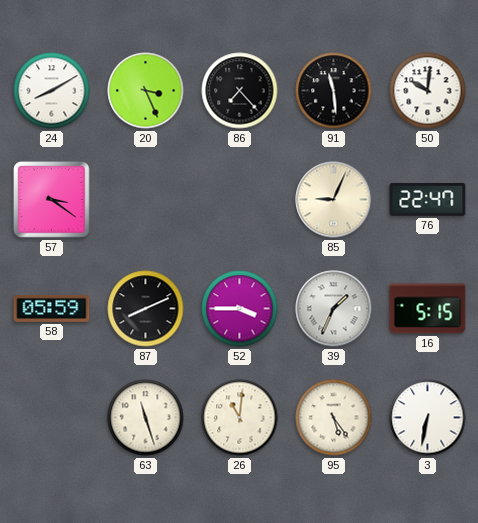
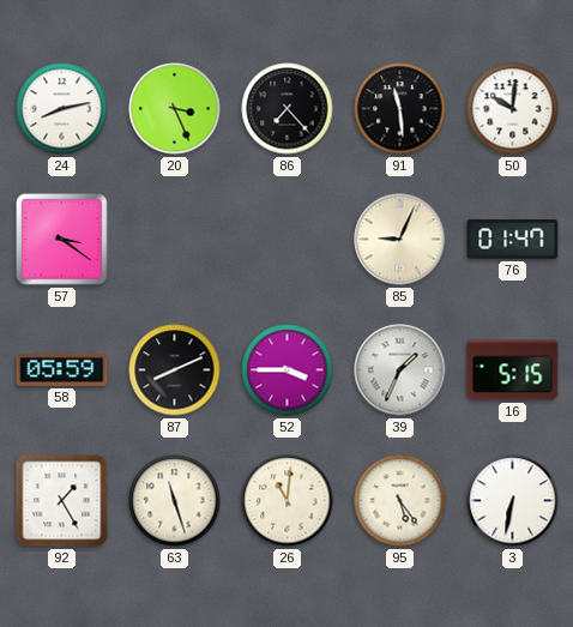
24: 8:10 -> 8:13 (62, 109)
76: 22:47 -> 01:47 (513, 240)
92: none -> 1:25 (62, 501)
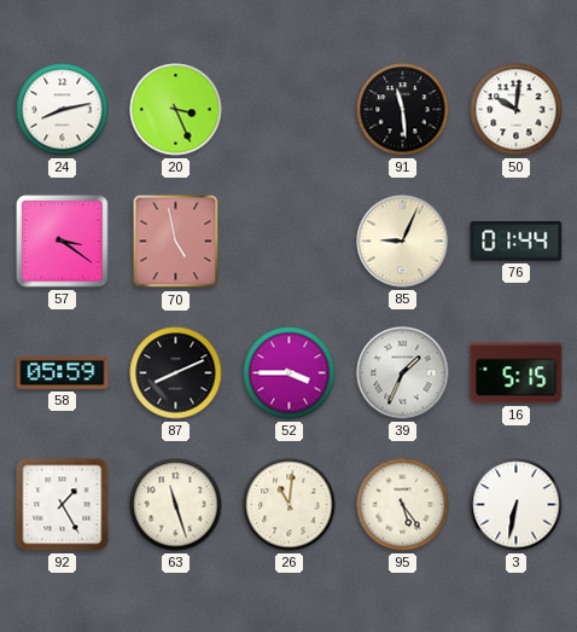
86: 7:23 -> none (288, 109)
70: none -> 4:58 (176, 242)
76: 01:47 -> 01:44 (517, 242)
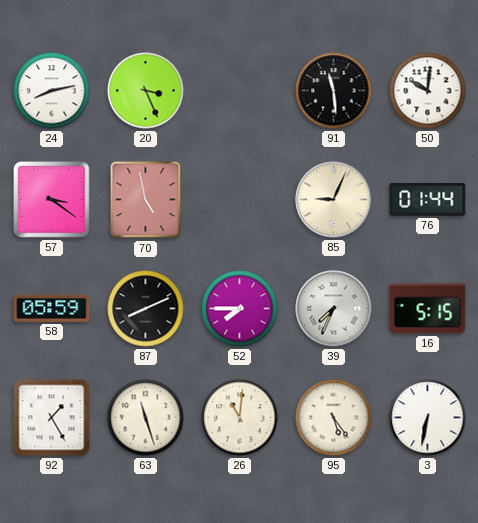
52: 3:45 -> 7:45 (240, 309)
39: 1:34 -> 7:34 (334, 309)
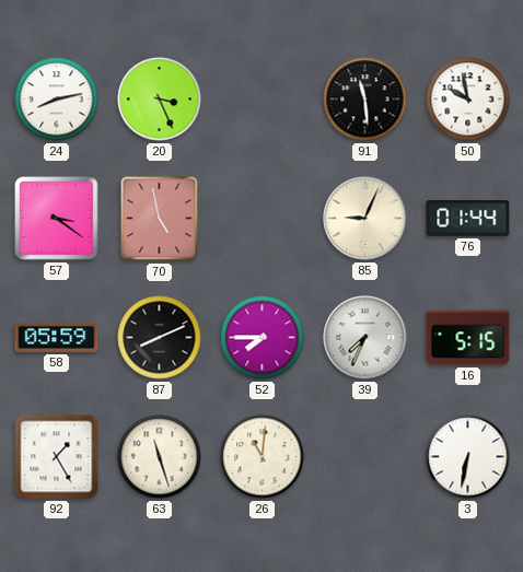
50: 10:01 -> 9:58 (468, 100)
95: 5:24 -> none (334, 418)
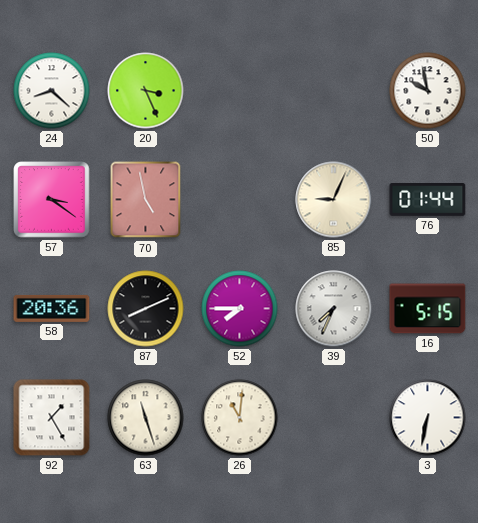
24: 8:13 -> 8:22 (52, 91)
91: 11:29 -> none (365, 100)
58: 05:59 -> 20:36 (52, 308)
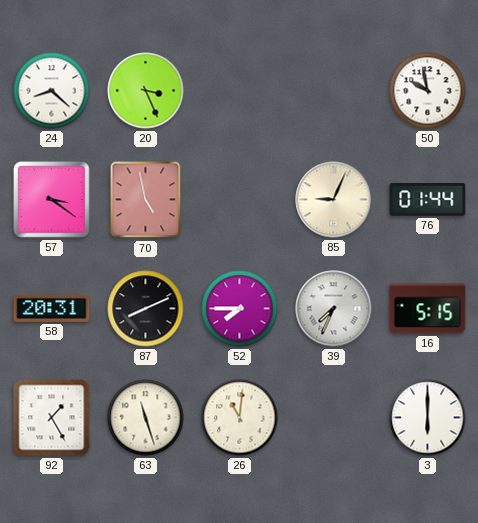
58: 20:36 -> 20:31 (52, 308)
3: 6:32 -> 6:00 (428, 418)
